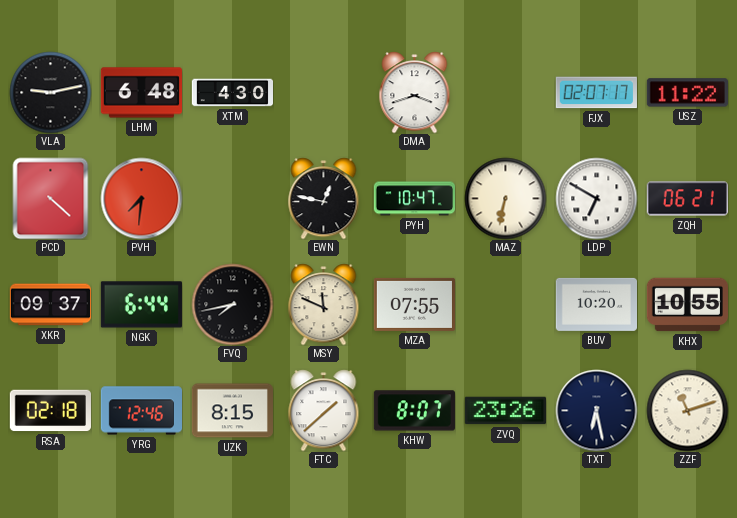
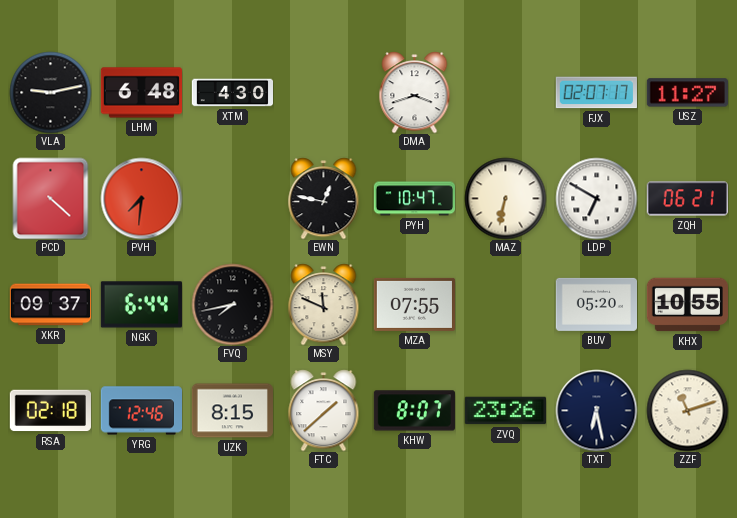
USZ: 11:22 -> 11:27 (687, 93)
BUV: 10:20 -> 05:20 (596, 304)
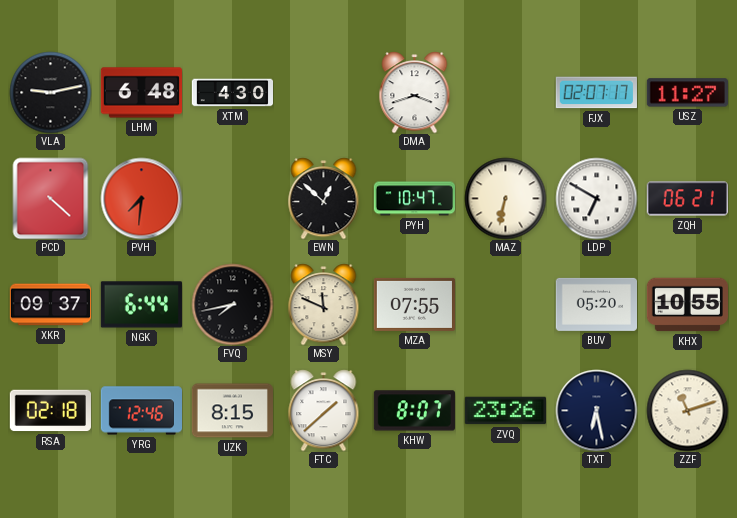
EWN: 12:47 -> 12:52 (324, 198)
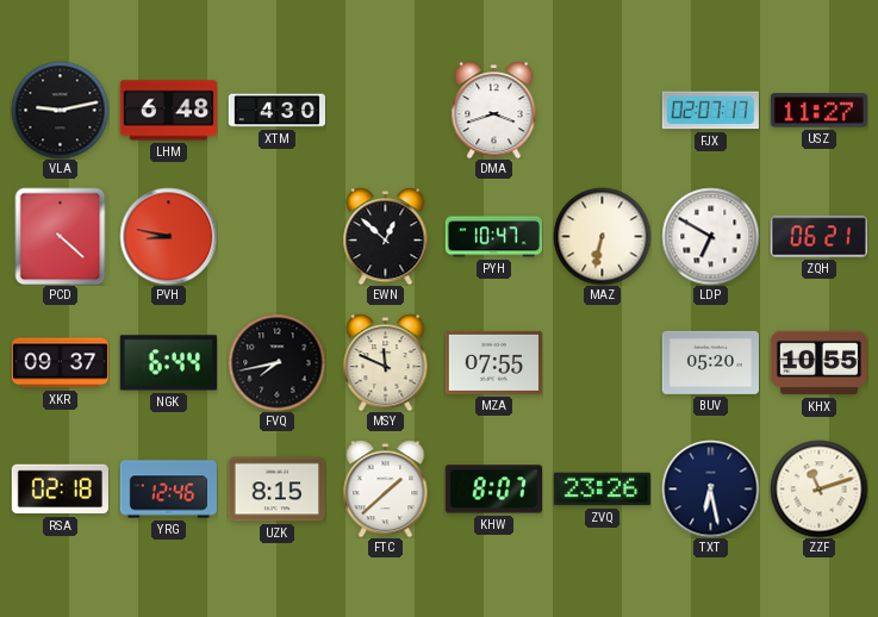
PVH: 7:31 -> 8:47 (168, 236)
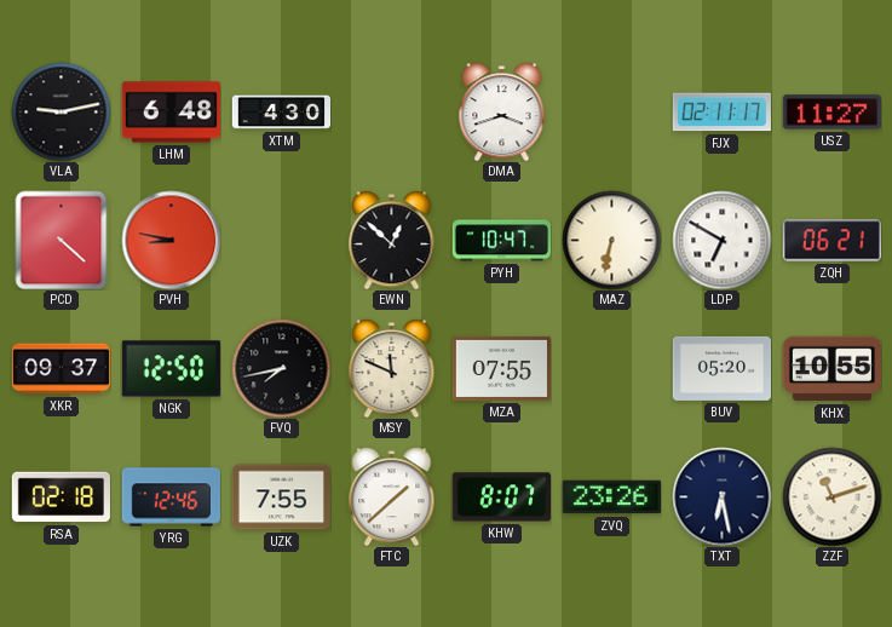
FJX: 02:07 -> 02:11 (721, 113)
NGK: 6:44 -> 12:50 (171, 369)
UZK: 8:15 -> 7:55 (281, 497)
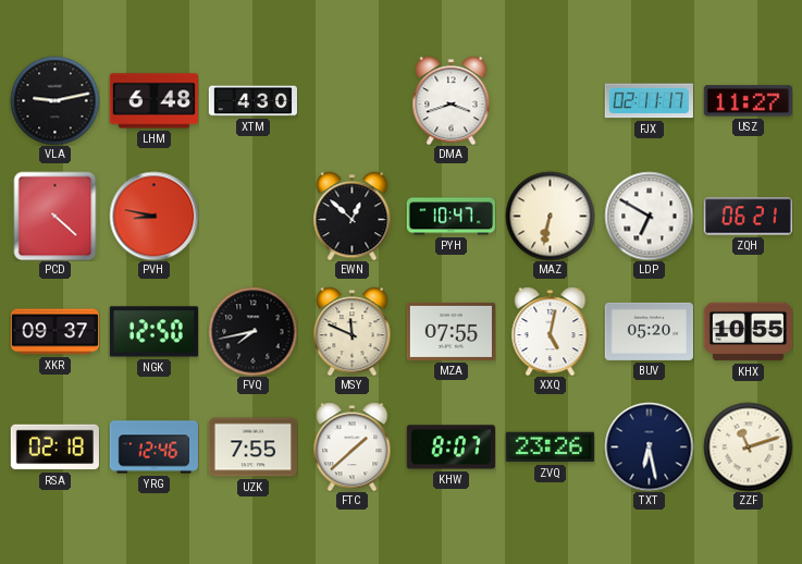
XXQ: none -> 5:02 (551, 331)
